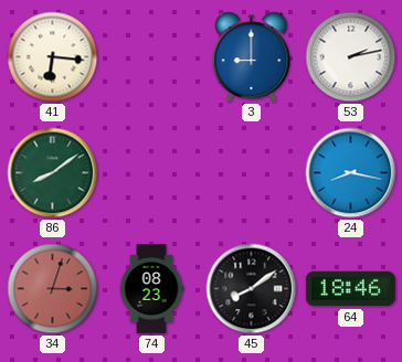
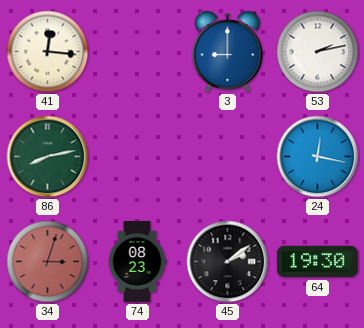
41: 6:16 -> 12:16 (48, 52)
86: 8:09 -> 8:13 (48, 157)
24: 8:17 -> 12:17 (318, 157)
45: 8:09 -> 2:09 (228, 262)
64: 18:46 -> 19:30 (317, 262)
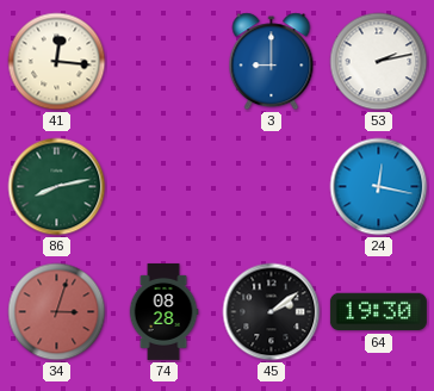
74: 08:23 -> 08:28 (163, 311)
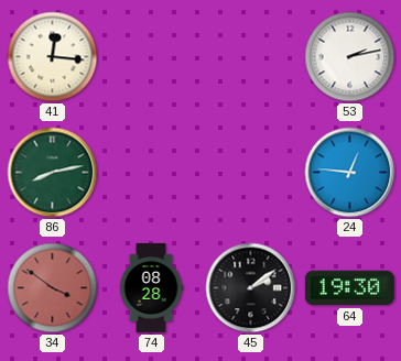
3: 9:00 -> none (272, 62)
24: 12:17 -> 12:46 (350, 173)
34: 3:03 -> 3:51 (53, 288)
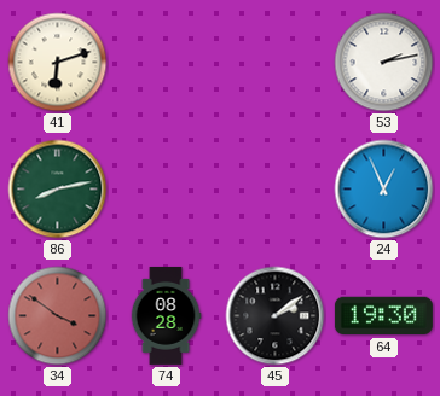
41: 12:16 -> 6:12 (58, 63)
24: 12:46 -> 12:56 (384, 190)
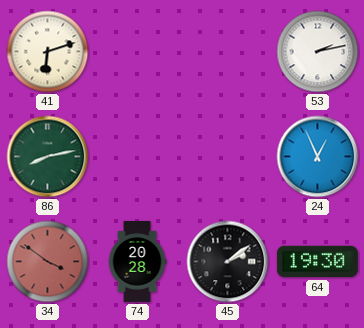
74: 08:28 -> 20:28 (137, 261)
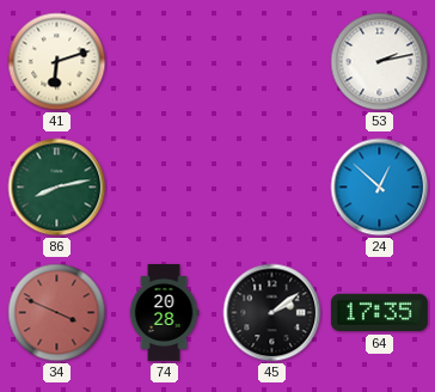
24: 12:56 -> 12:52 (380, 188)
34: 3:51 -> 3:49 (57, 313)
64: 19:30 -> 17:35 (379, 313)
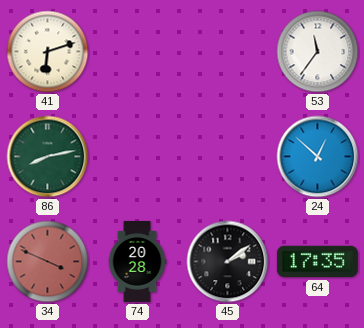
53: 2:13 -> 11:36 (318, 52)
